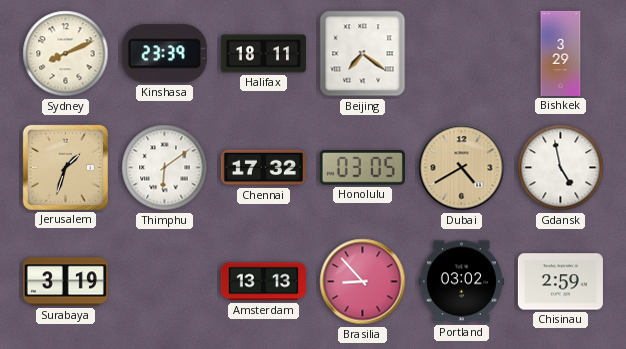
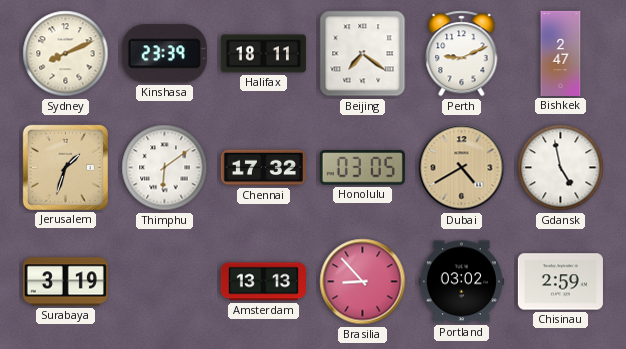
Perth: none -> 9:11 (462, 54)
Bishkek: 3:29 -> 2:47 (561, 53)
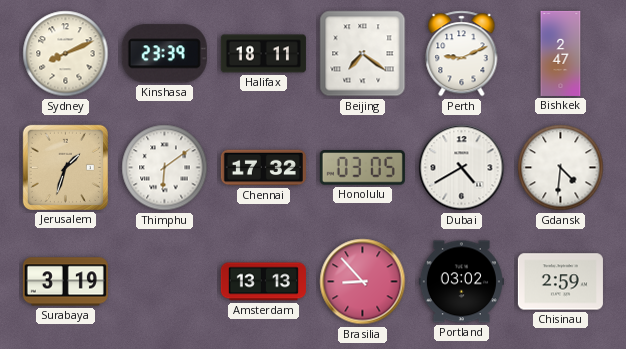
Dubai dial: champagne -> white (462, 168)
Gdansk: 4:58 -> 4:31 (561, 168)
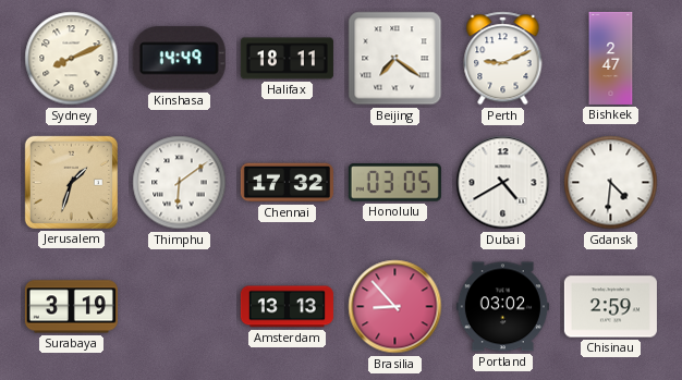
Kinshasa: 23:39 -> 14:49 (179, 59)
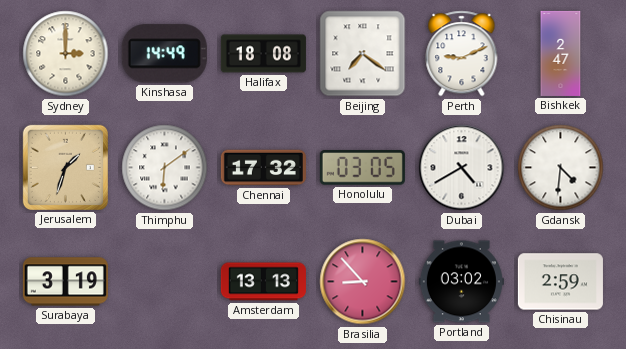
Sydney: 8:11 -> 3:00 (66, 54)
Halifax: 18:11 -> 18:08 (263, 54)
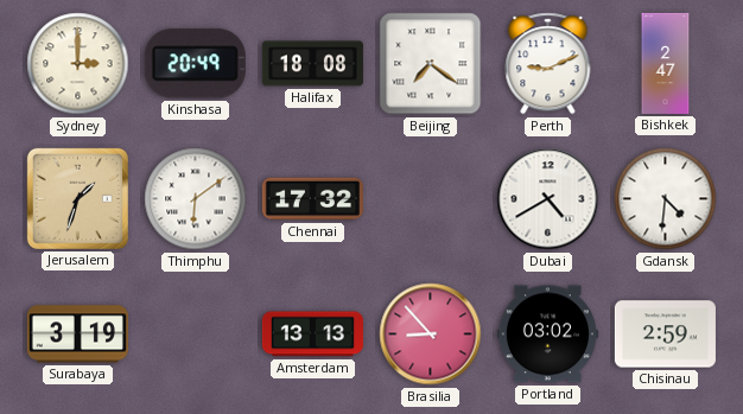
Kinshasa: 14:49 -> 20:49 (195, 64)
Honolulu: 03:05 -> none (362, 168)
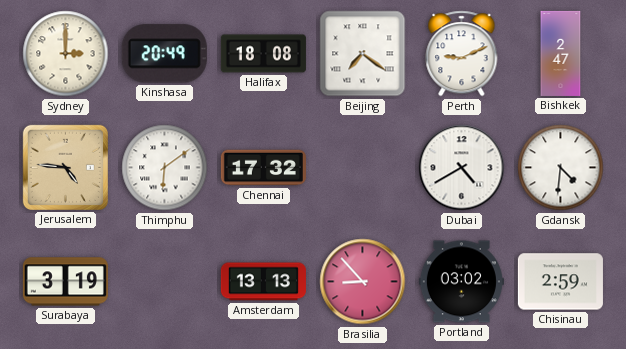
Jerusalem: 1:33 -> 4:46 (65, 167)
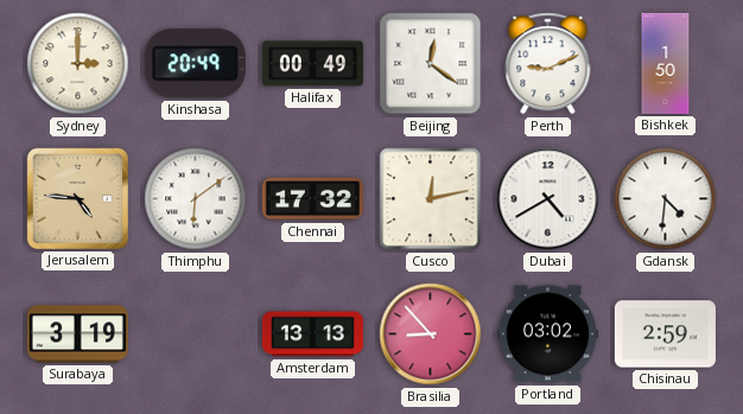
Halifax: 18:08 -> 00:49 (312, 64)
Beijing: 7:21 -> 12:21 (431, 64)
Bishkek: 2:47 -> 1:50 (666, 63)
Cusco: none -> 12:13 (431, 199)
